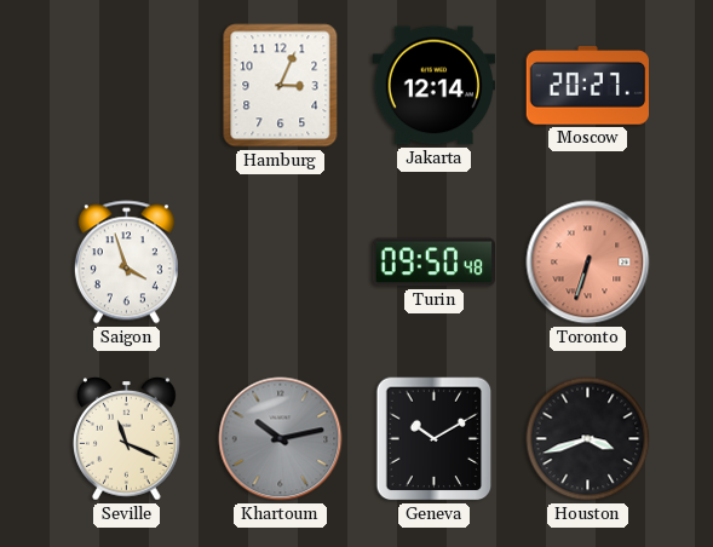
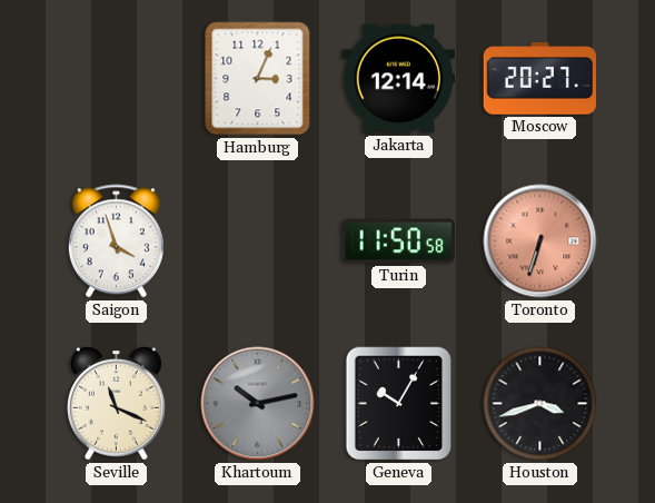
Turin: 09:50 -> 11:50 (398, 241)
Geneva: 10:10 -> 10:05 (399, 404)
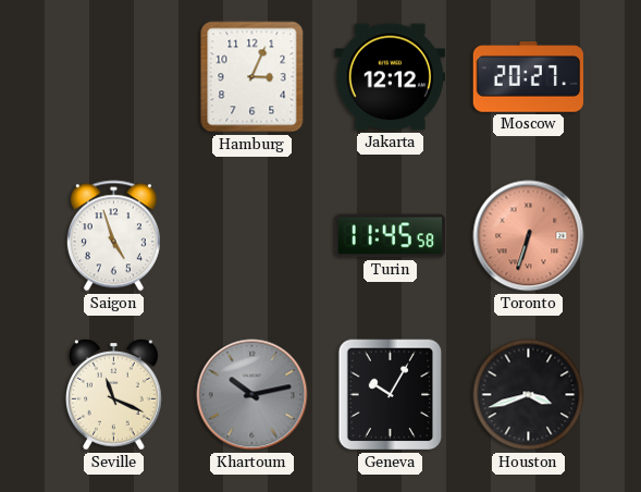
Jakarta: 12:14 -> 12:12 (390, 77)
Saigon: 3:57 -> 4:57 (113, 236)
Turin: 11:50 -> 11:45 (390, 236)
